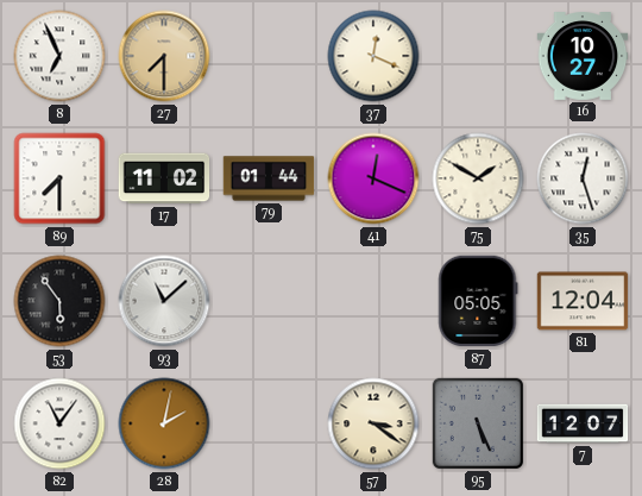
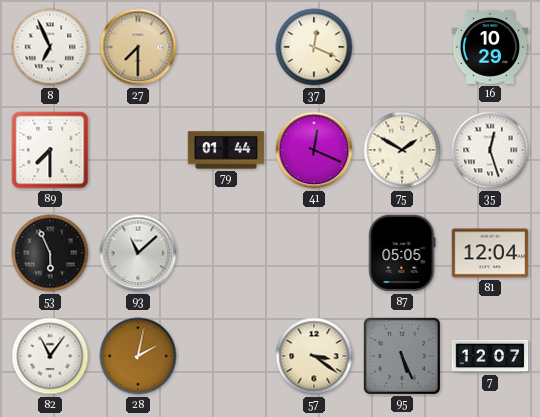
16: 10:27 -> 10:29 (490, 48)
17: 11:02 -> none (164, 178)
53: 5:54 -> 5:56 (50, 253)
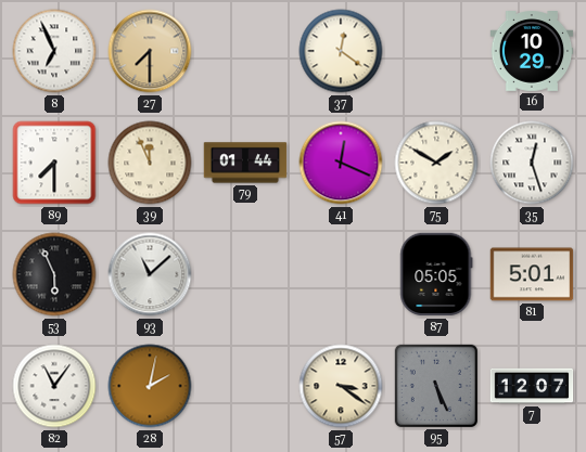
37: 12:19 -> 12:21 (341, 51)
39: none -> 11:56 (150, 163)
81: 12:04 -> 5:01 (532, 274)
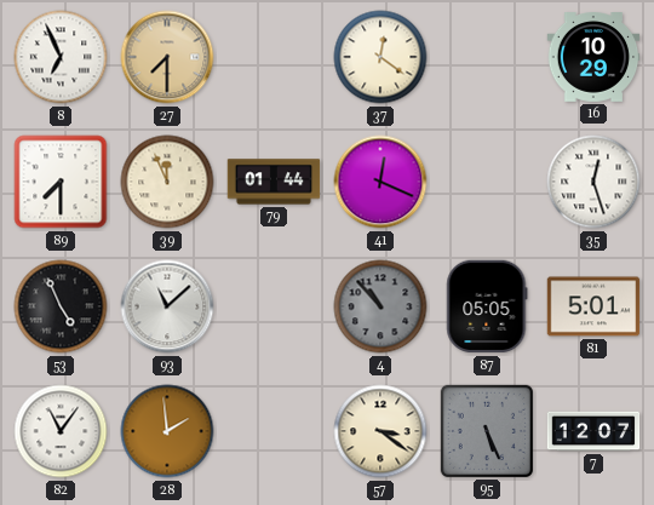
75: 1:50 -> none (436, 163)
53: 5:56 -> 4:56 (61, 306)
4: none -> 10:53 (380, 306)
28: 2:02 -> 1:59 (167, 431)
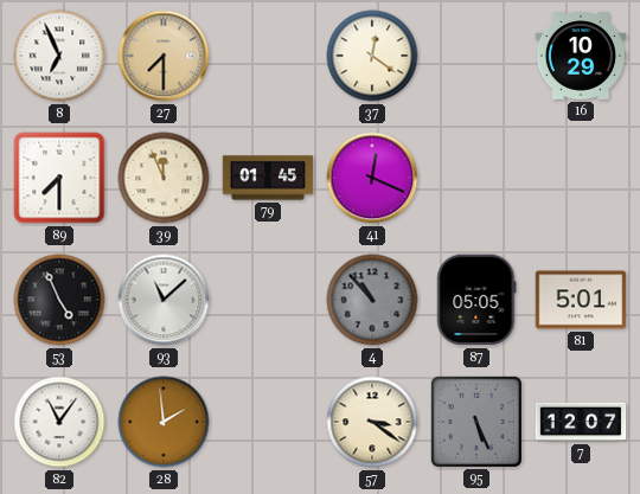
79: 01:44 -> 01:45 (268, 178)
35: 12:27 -> none (593, 182)
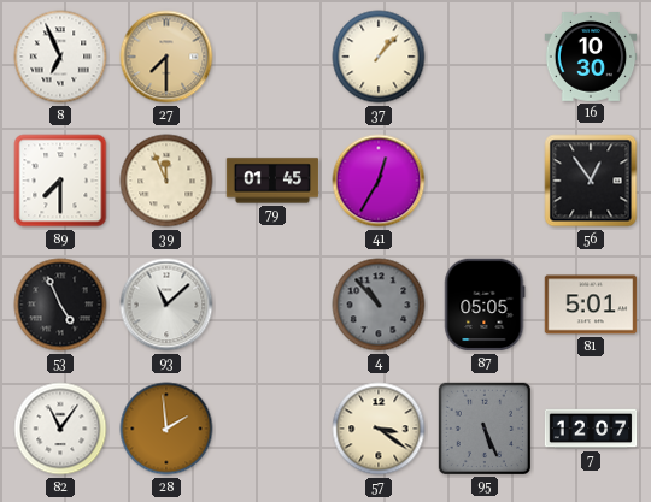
37: 12:21 -> 1:07 (379, 57)
16: 10:29 -> 10:30 (591, 58)
41: 12:19 -> 12:35 (379, 181)
56: none -> 12:54 (591, 181)
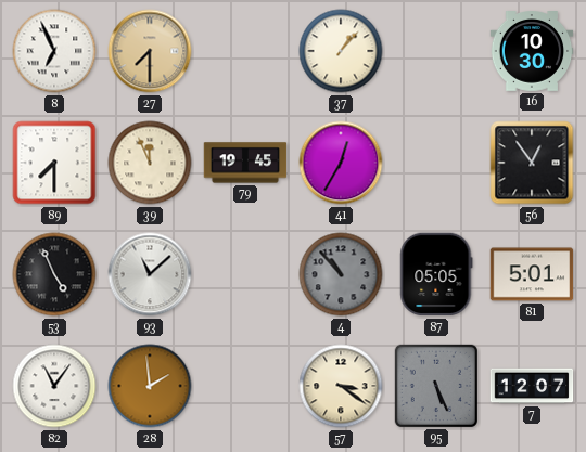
79: 01:45 -> 19:45 (245, 163)
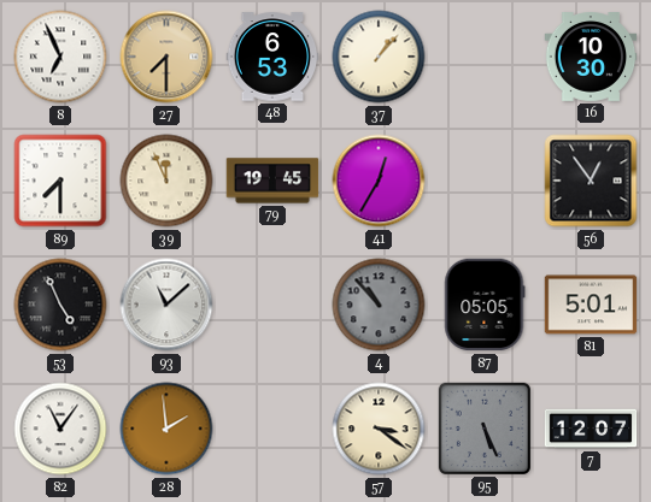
48: none -> 6:53 (272, 57)
